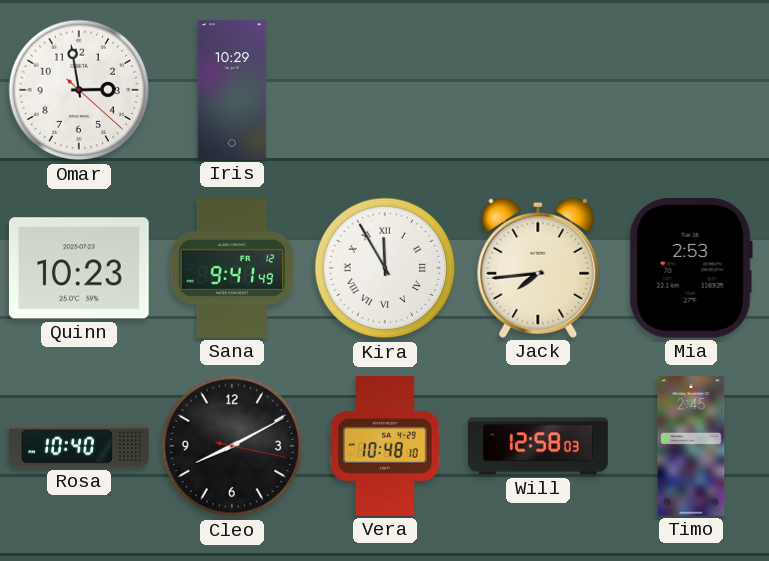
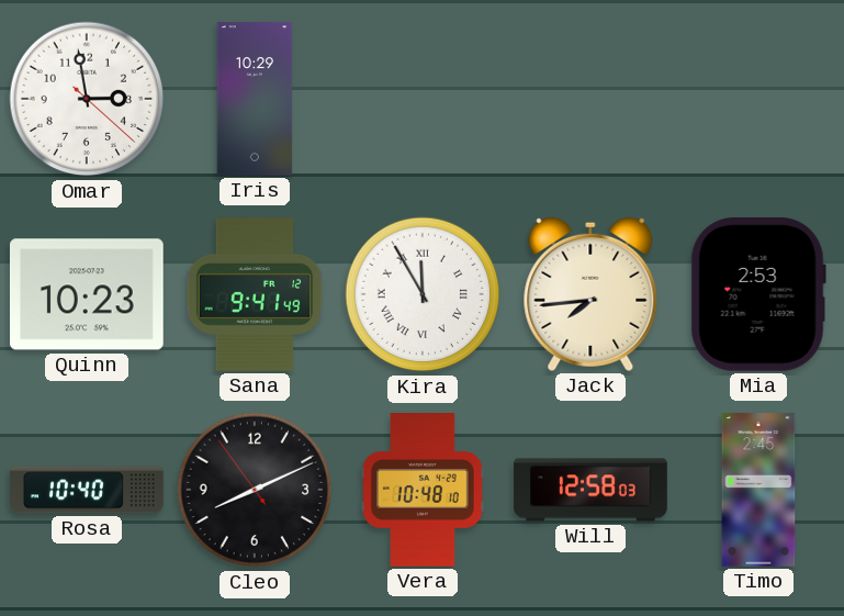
Cleo: 8:10:17 -> 8:10:54 (255, 490)
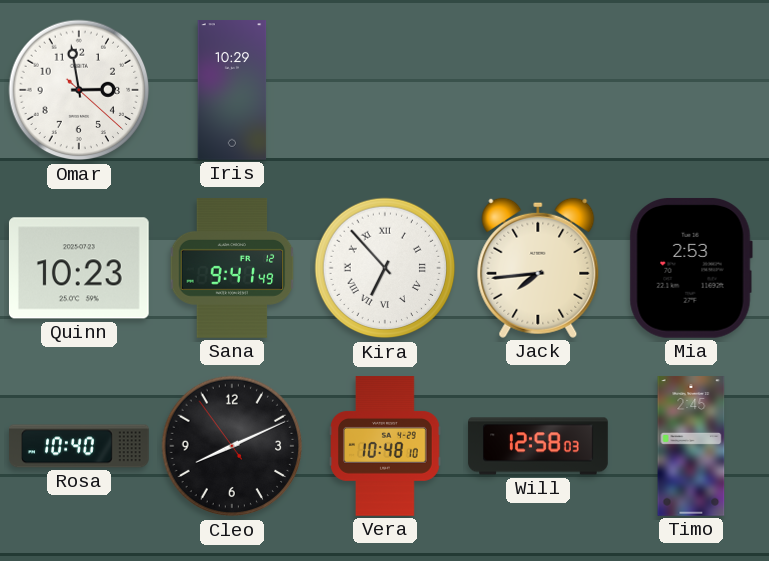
Kira: 11:55 -> 6:53 (385, 268)
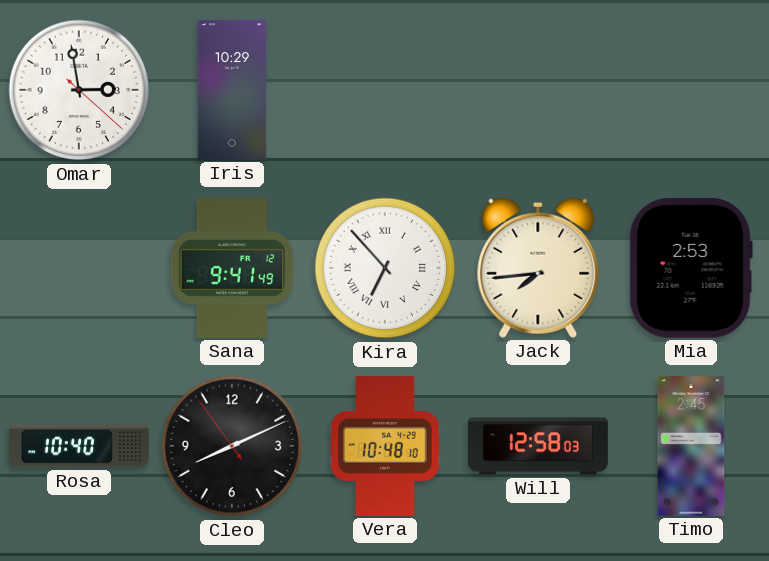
Quinn: 10:23 -> none (79, 268)
